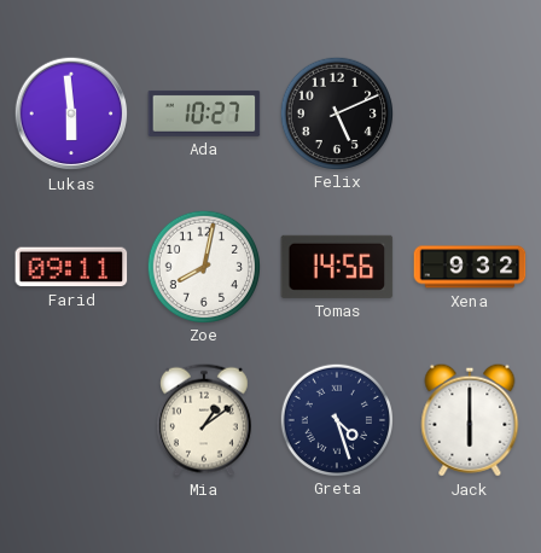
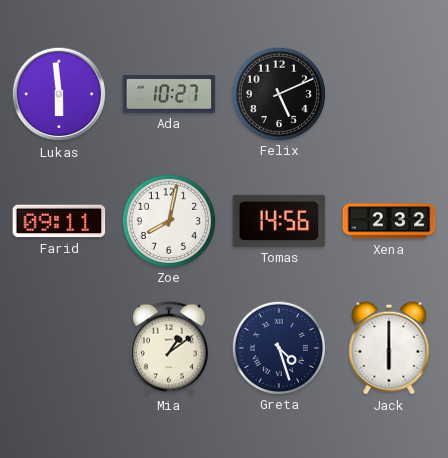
Xena: 9:32 -> 2:32 (389, 221)
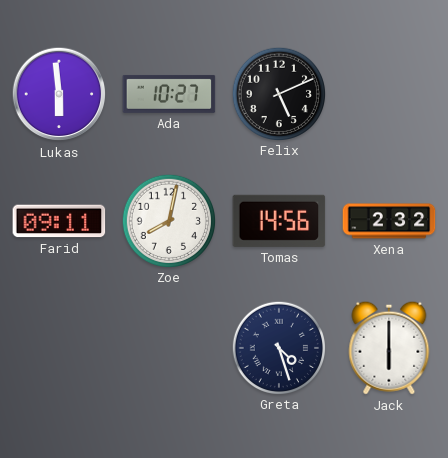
Mia: 1:09 -> none (169, 348)
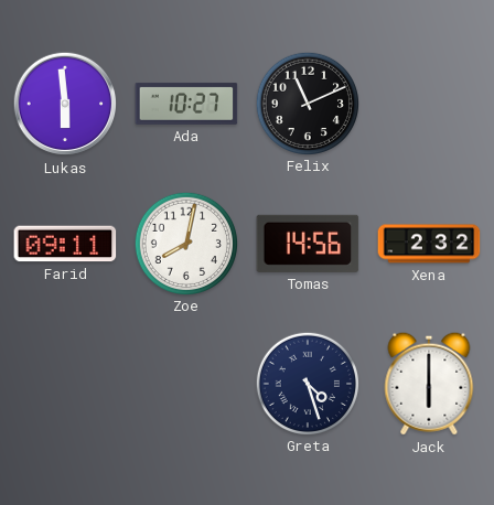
Felix: 5:11 -> 11:11 (307, 103)
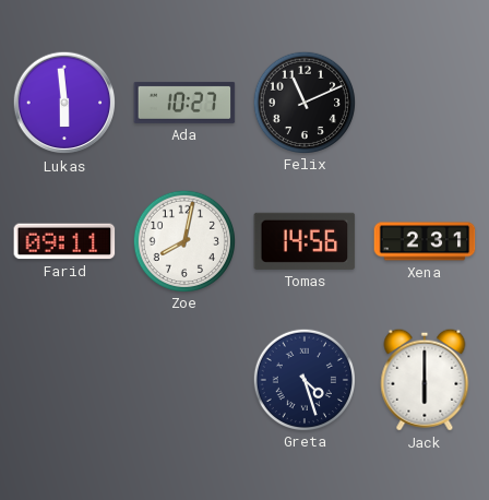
Xena: 2:32 -> 2:31 (425, 241)
